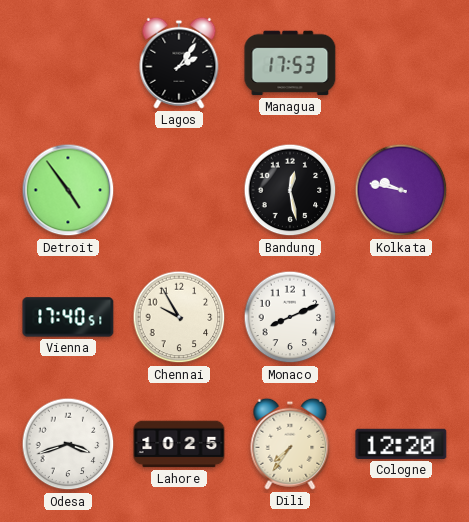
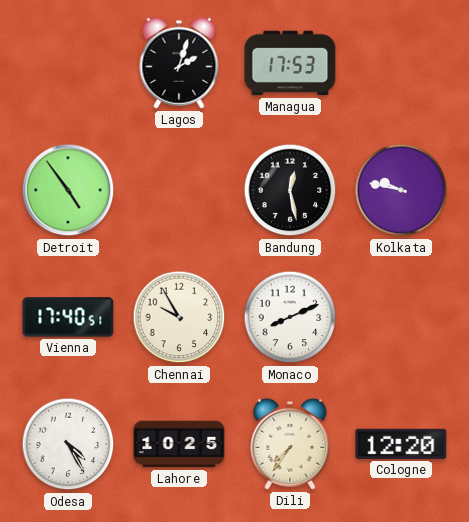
Lagos: 2:06 -> 2:03 (179, 63)
Odesa: 3:42 -> 4:25 (68, 444)
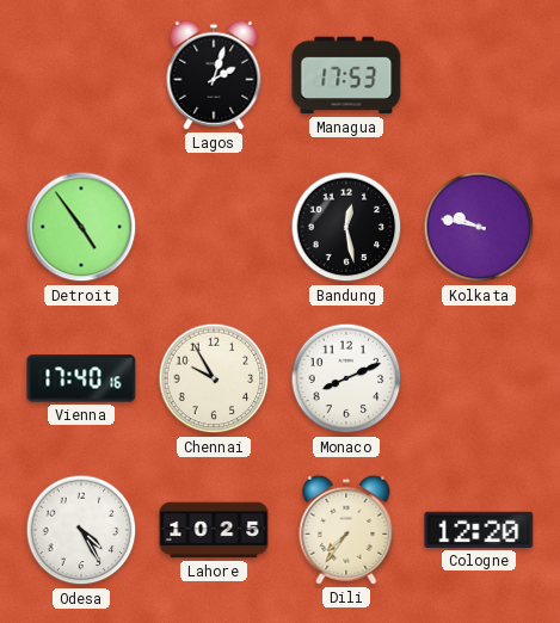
Vienna: 17:40:51 -> 17:40:16 (81, 378)
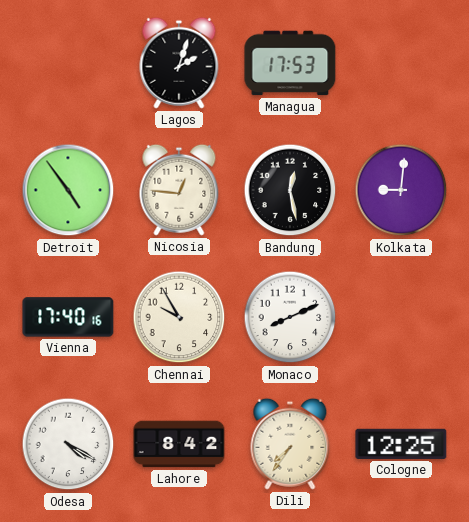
Nicosia: none -> 12:46 (179, 190)
Kolkata: 9:47 -> 9:01 (401, 190)
Odesa: 4:25 -> 4:20 (68, 444)
Lahore: 10:25 -> 8:42 (179, 444)
Cologne: 12:20 -> 12:25 (401, 444)
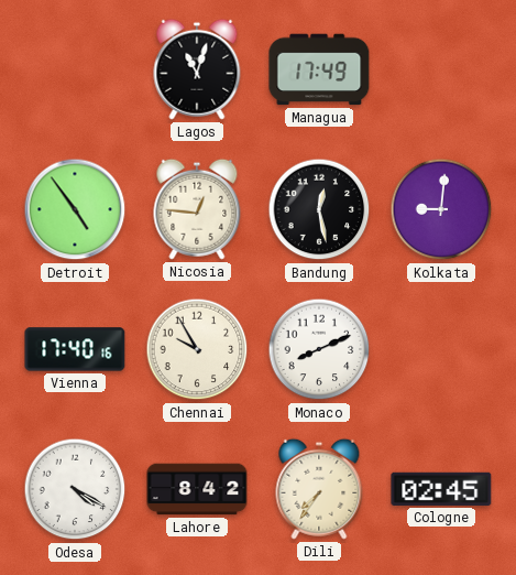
Lagos: 2:03 -> 11:03 (197, 69)
Managua: 17:53 -> 17:49 (319, 69)
Cologne: 12:25 -> 02:45 (441, 489)
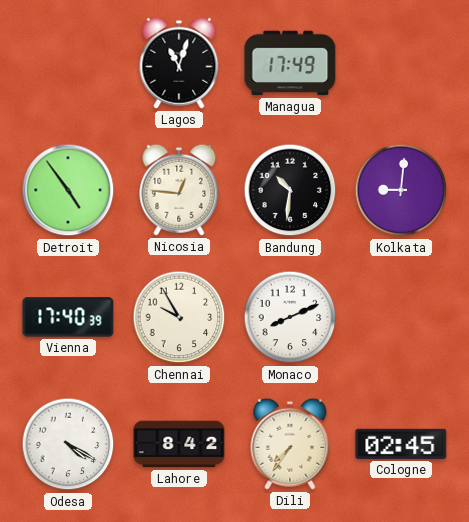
Bandung: 12:28 -> 10:31 (290, 190)
Vienna: 17:40:16 -> 17:40:39 (68, 317)
